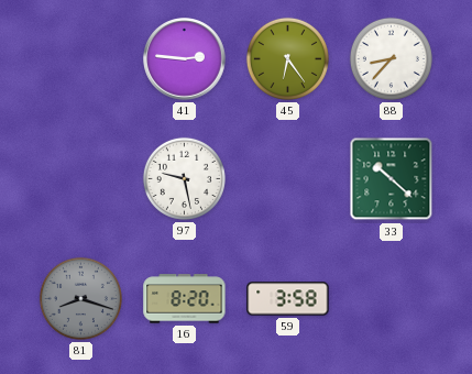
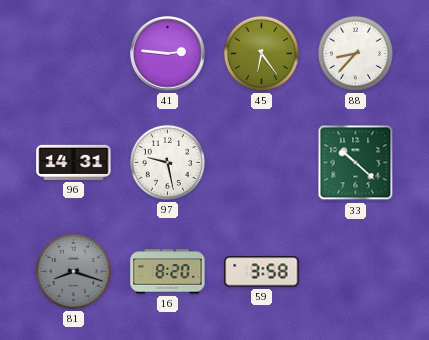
96: none -> 14:31 (74, 162)
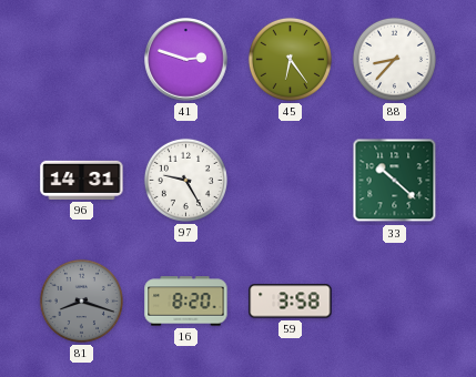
41: 2:46 -> 2:48 (186, 60)
97: 9:28 -> 9:25 (185, 180)
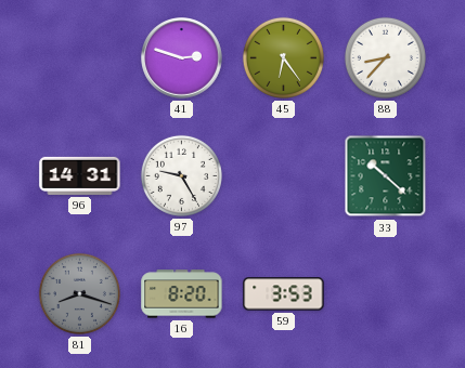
59: 3:58 -> 3:53 (284, 294)
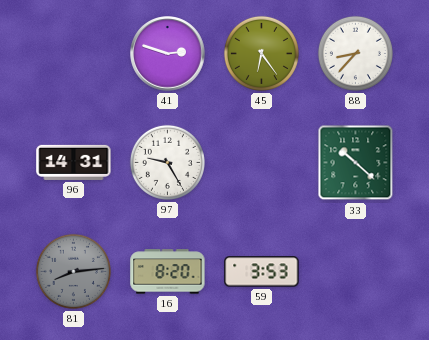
81: 8:18 -> 8:14 (73, 271)
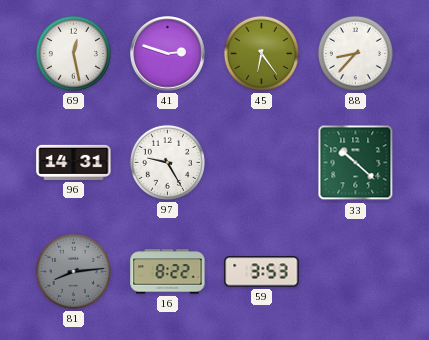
69: none -> 12:28 (73, 53)
16: 8:20 -> 8:22 (168, 272)
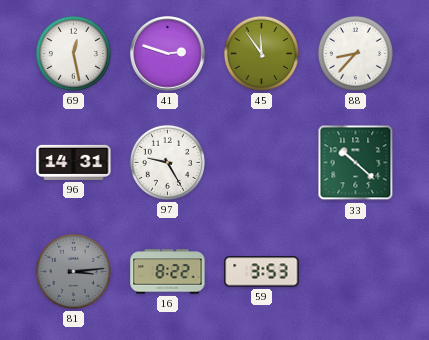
45: 6:24 -> 11:54 (261, 53)
81: 8:14 -> 3:14 (73, 271)
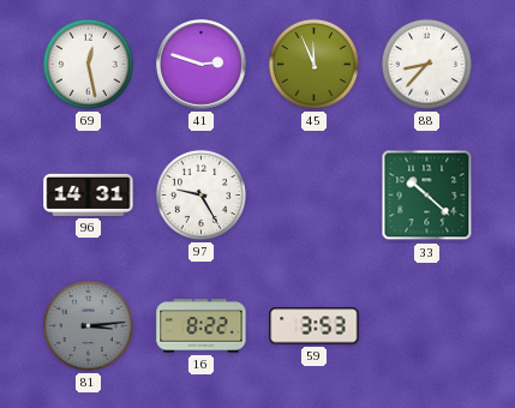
45: 11:54 -> 11:56 (313, 64)
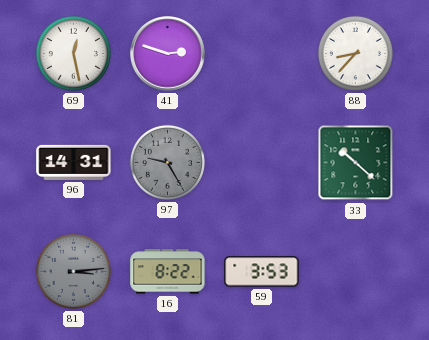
45: 11:56 -> none (313, 64)
97 dial: white -> grey (167, 162)
